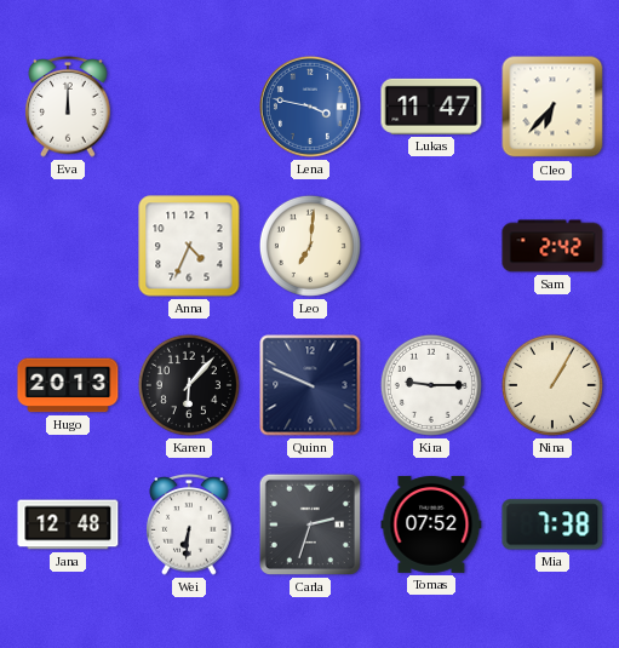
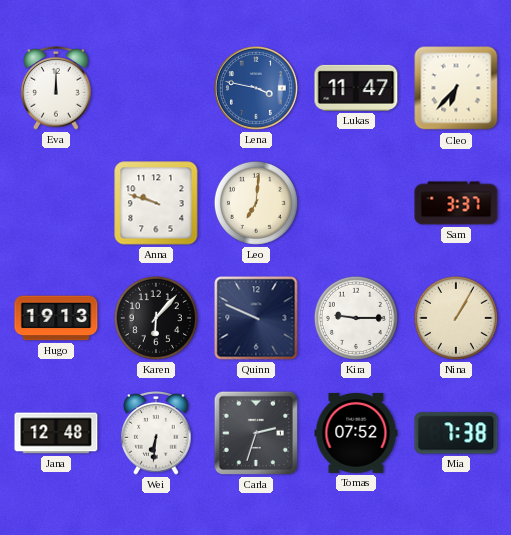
Anna: 4:34 -> 9:48 (156, 203)
Sam: 2:42 -> 3:37 (456, 203)
Hugo: 20:13 -> 19:13 (56, 318)
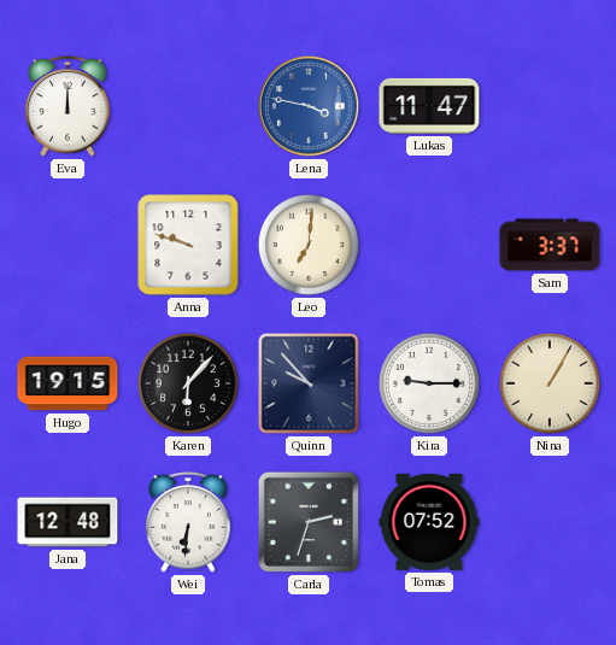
Cleo: 6:37 -> none (456, 88)
Hugo: 19:13 -> 19:15 (68, 383)
Quinn: 9:49 -> 9:53 (309, 383)
Mia: 7:38 -> none (456, 433)
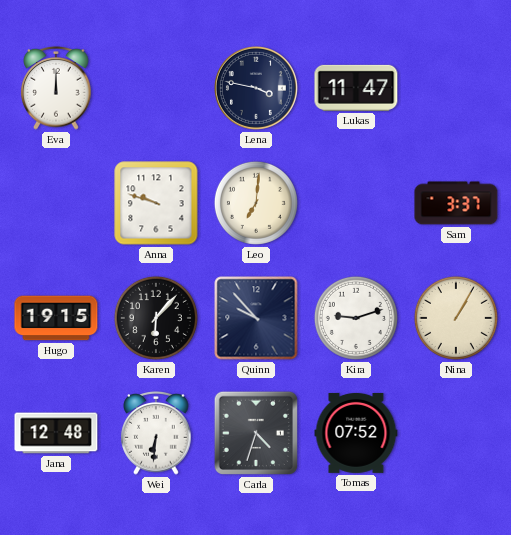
Lena dial: blue -> navy (256, 88)
Kira: 9:15 -> 9:12 (356, 318)
Carla: 2:33 -> 4:33 (256, 433)
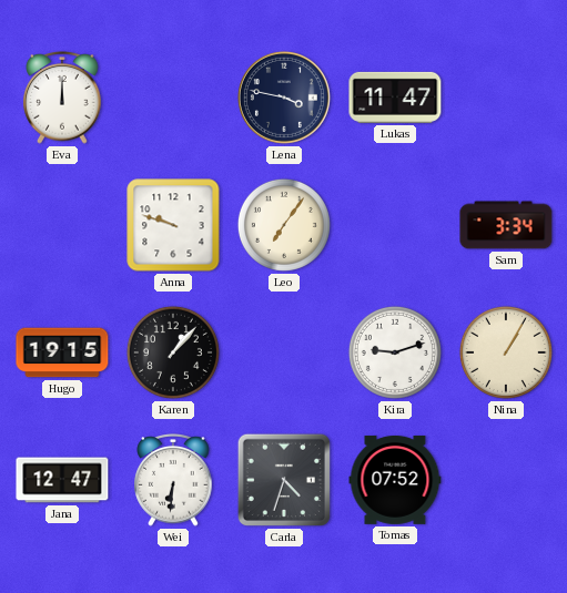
Leo: 7:01 -> 7:06 (284, 225)
Sam: 3:37 -> 3:34 (506, 225)
Karen: 6:07 -> 1:07 (173, 352)
Quinn: 9:53 -> none (256, 318)
Jana: 12:48 -> 12:47 (62, 480)
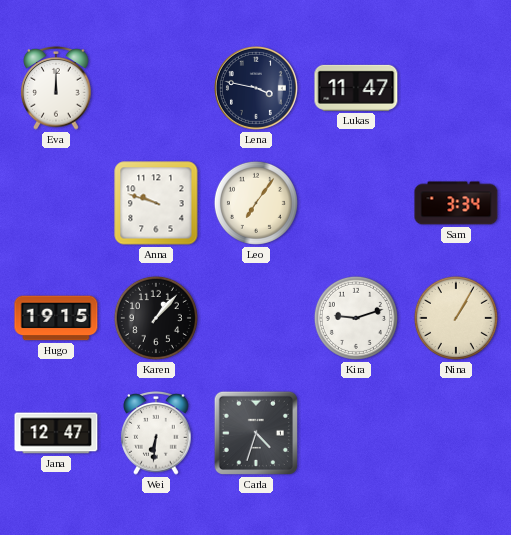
Tomas: 07:52 -> none (395, 480)
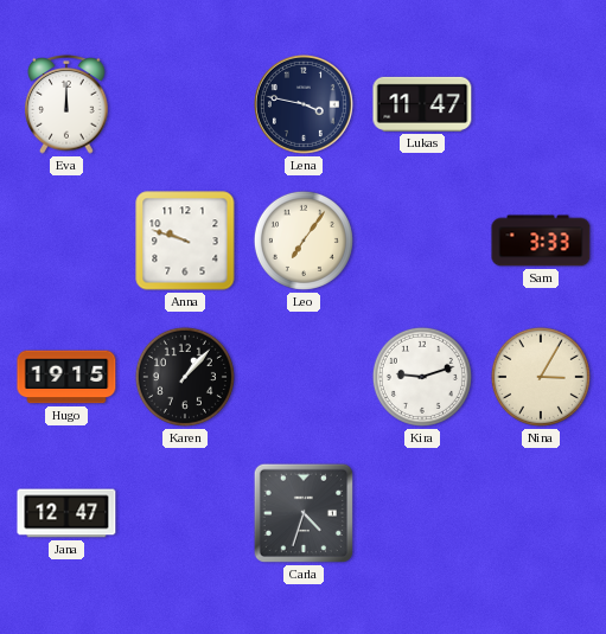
Sam: 3:34 -> 3:33 (541, 241)
Nina: 1:05 -> 3:05 (541, 377)
Wei: 6:31 -> none (156, 434)
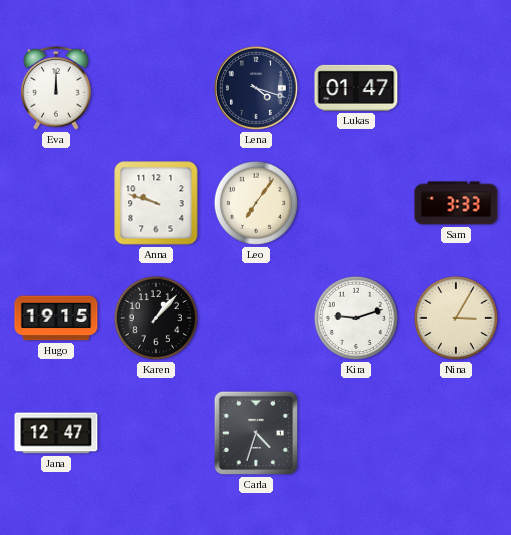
Lena: 3:47 -> 4:18 (256, 88)
Lukas: 11:47 -> 01:47 (356, 88)
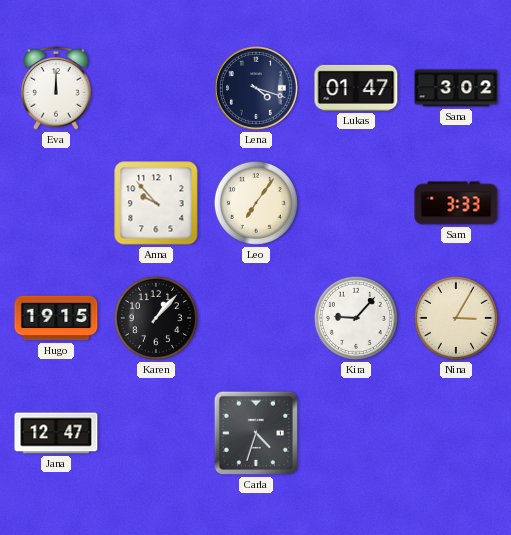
Sana: none -> 3:02 (456, 88)
Anna: 9:48 -> 9:53 (156, 203)
Kira: 9:12 -> 9:07 (356, 318)
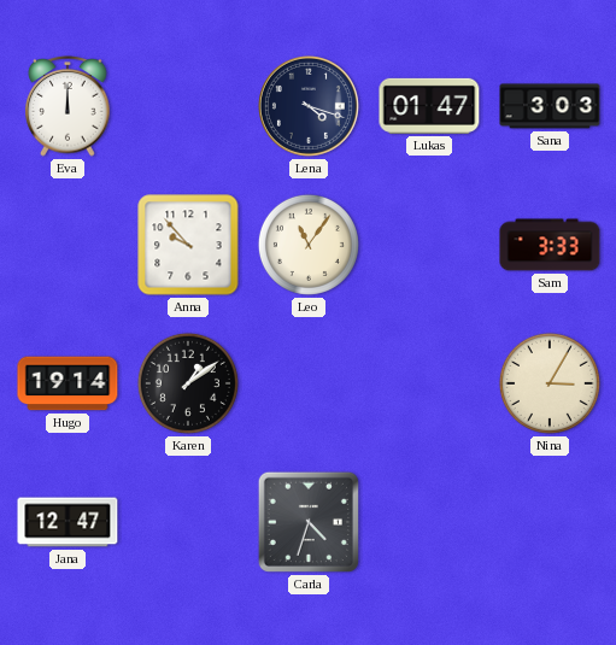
Sana: 3:02 -> 3:03 (550, 106)
Leo: 7:06 -> 11:06 (309, 245)
Hugo: 19:15 -> 19:14 (68, 383)
Karen: 1:07 -> 1:09 (188, 383)
Kira: 9:07 -> none (356, 318)
